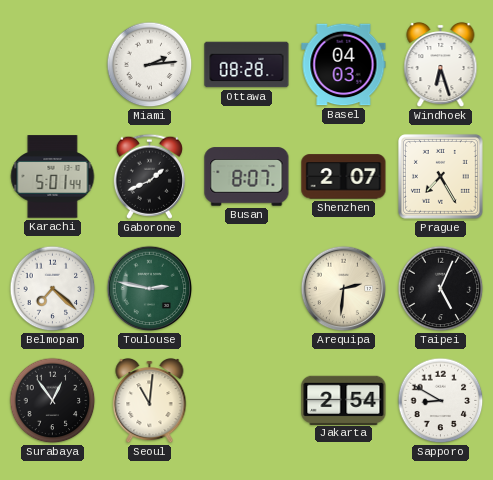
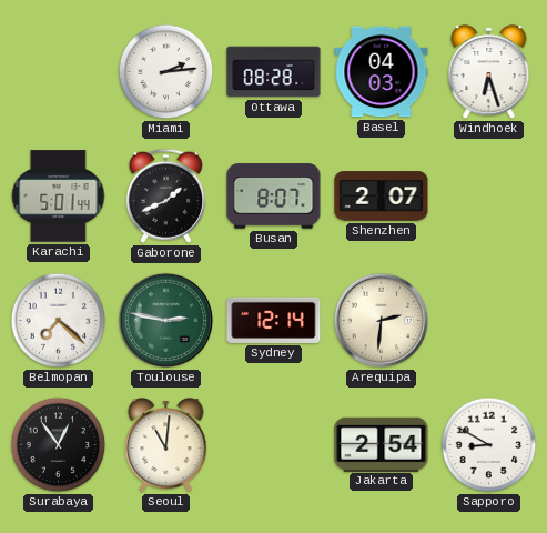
Prague: 7:25 -> none (440, 176)
Sydney: none -> 12:14 (274, 320)
Taipei: 5:04 -> none (441, 289)
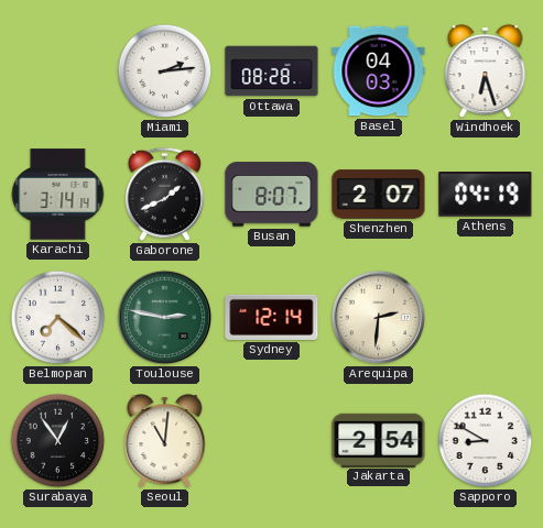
Karachi: 5:01 -> 3:14 (58, 195)
Athens: none -> 04:19 (486, 195)
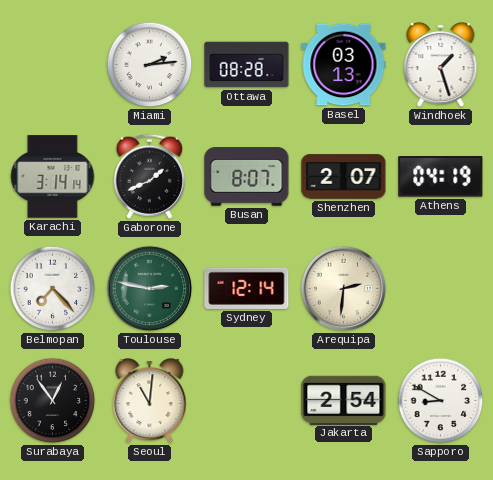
Basel: 04:03 -> 03:13 (344, 65)
Windhoek: 6:27 -> 1:27 (441, 65)
Belmopan: 7:22 -> 7:23 (53, 289)
